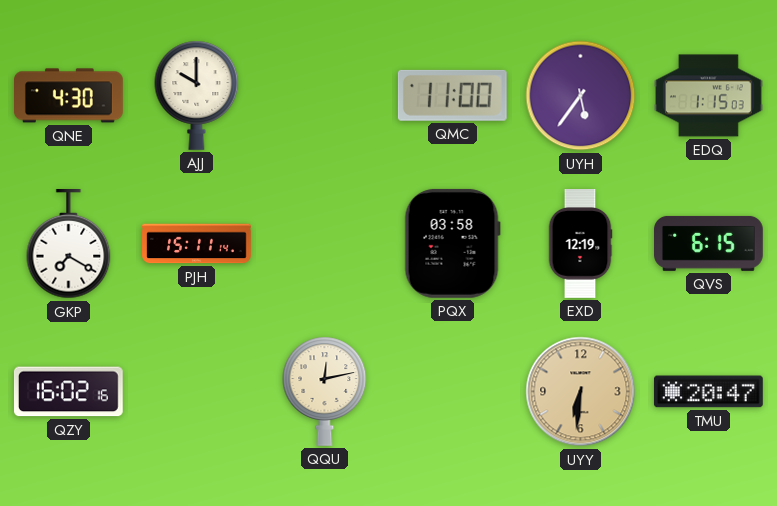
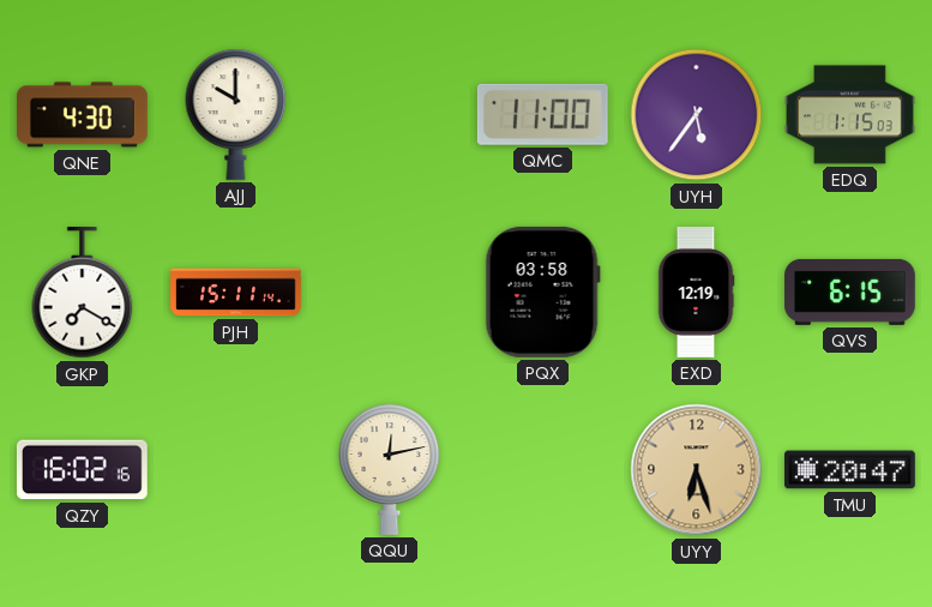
UYY: 6:31 -> 6:27 (697, 470)
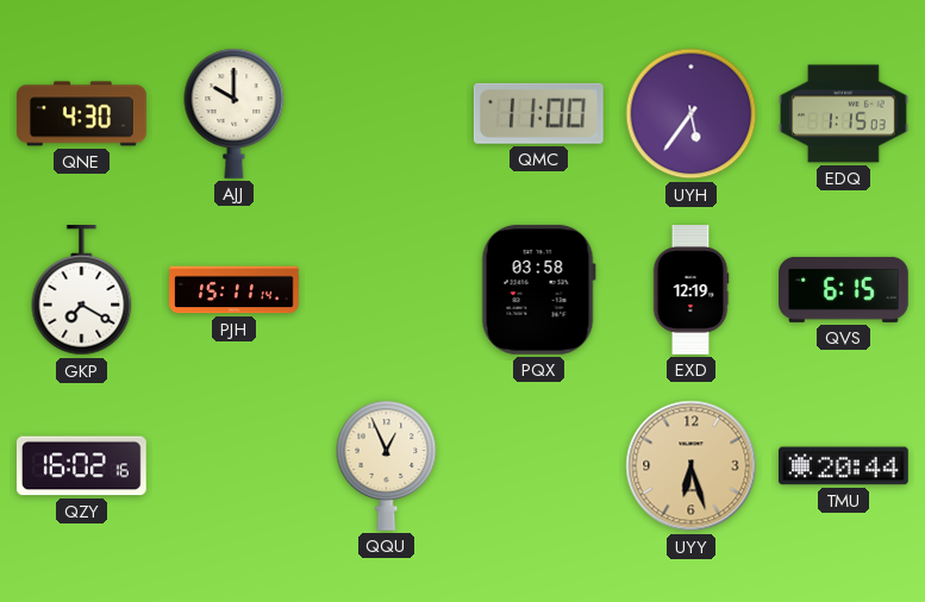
QQU: 12:13 -> 12:56 (387, 465)
TMU: 20:47 -> 20:44 (843, 466)
